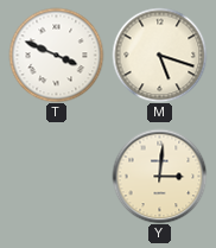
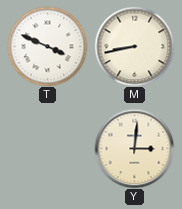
M: 5:18 -> 8:43 (134, 46)
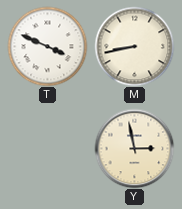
Y: 3:01 -> 2:58 (134, 148)
